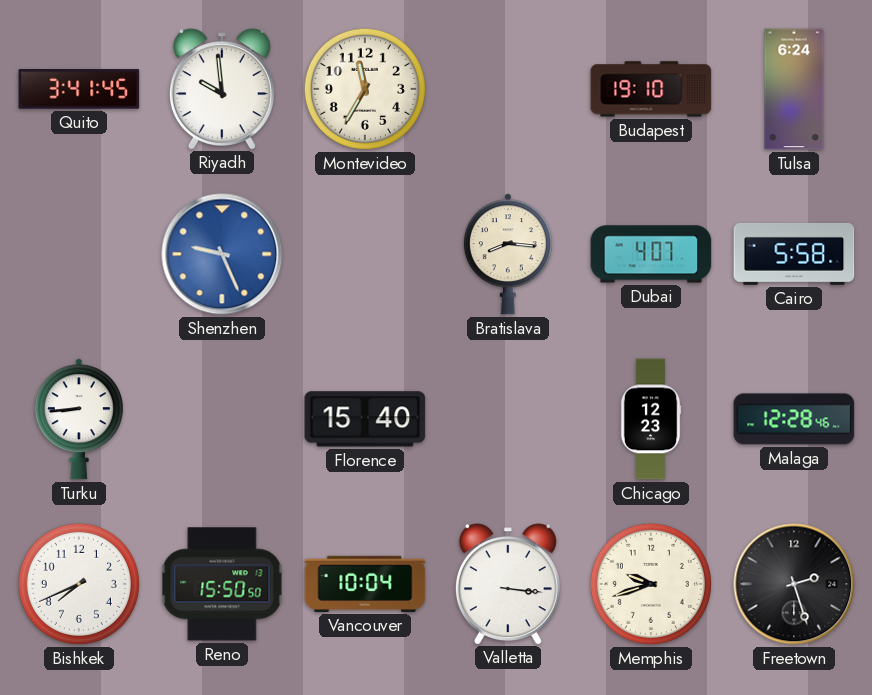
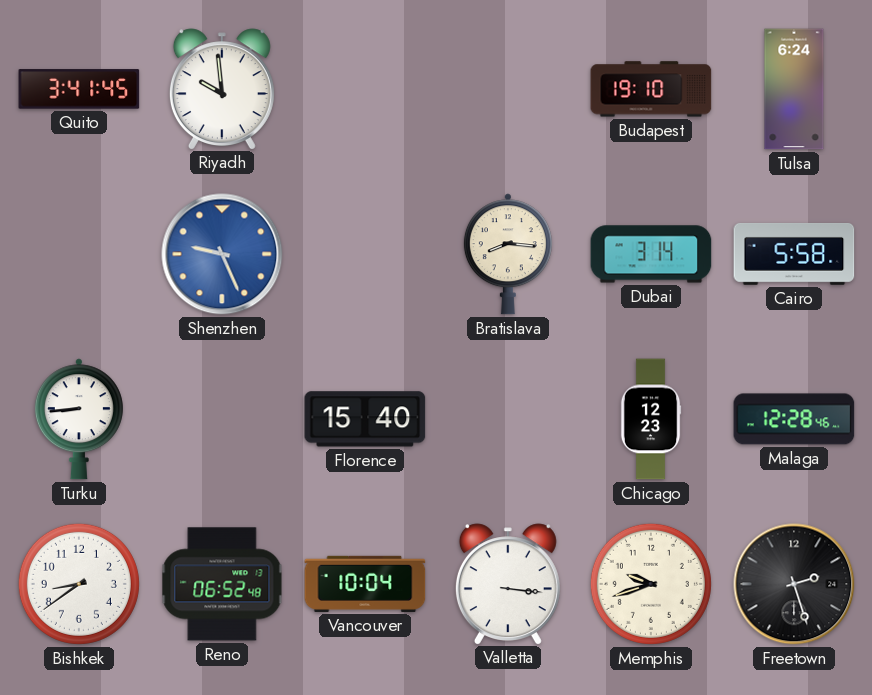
Montevideo: 11:35 -> none (365, 89)
Dubai: 4:07 -> 3:14 (651, 254)
Bishkek: 7:41 -> 8:39 (79, 584)
Reno: 15:50 -> 06:52 (222, 584)
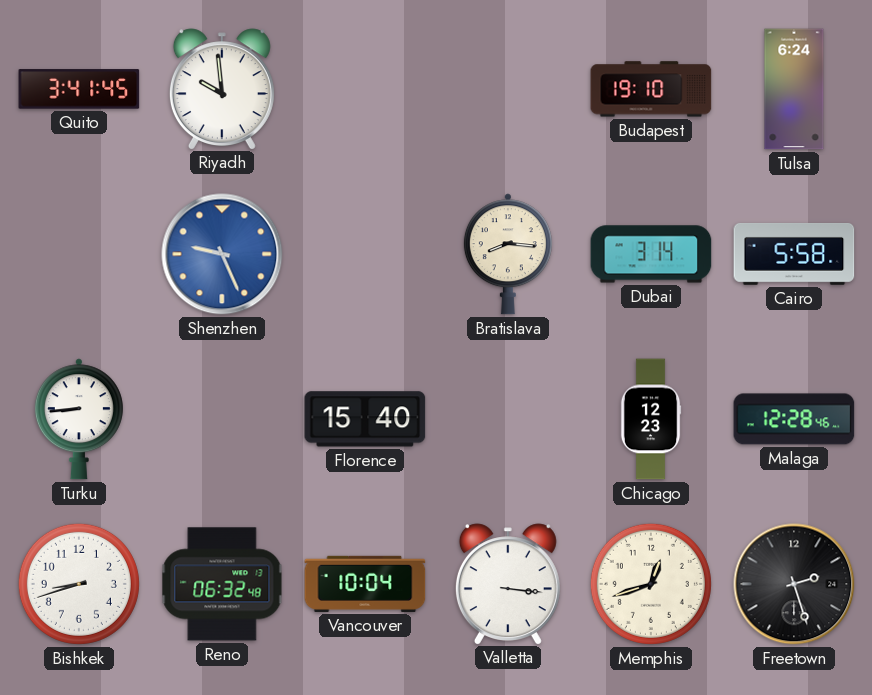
Bishkek: 8:39 -> 8:42 (79, 584)
Reno: 06:52 -> 06:32 (222, 584)
Memphis: 9:42 -> 12:42 (651, 584)
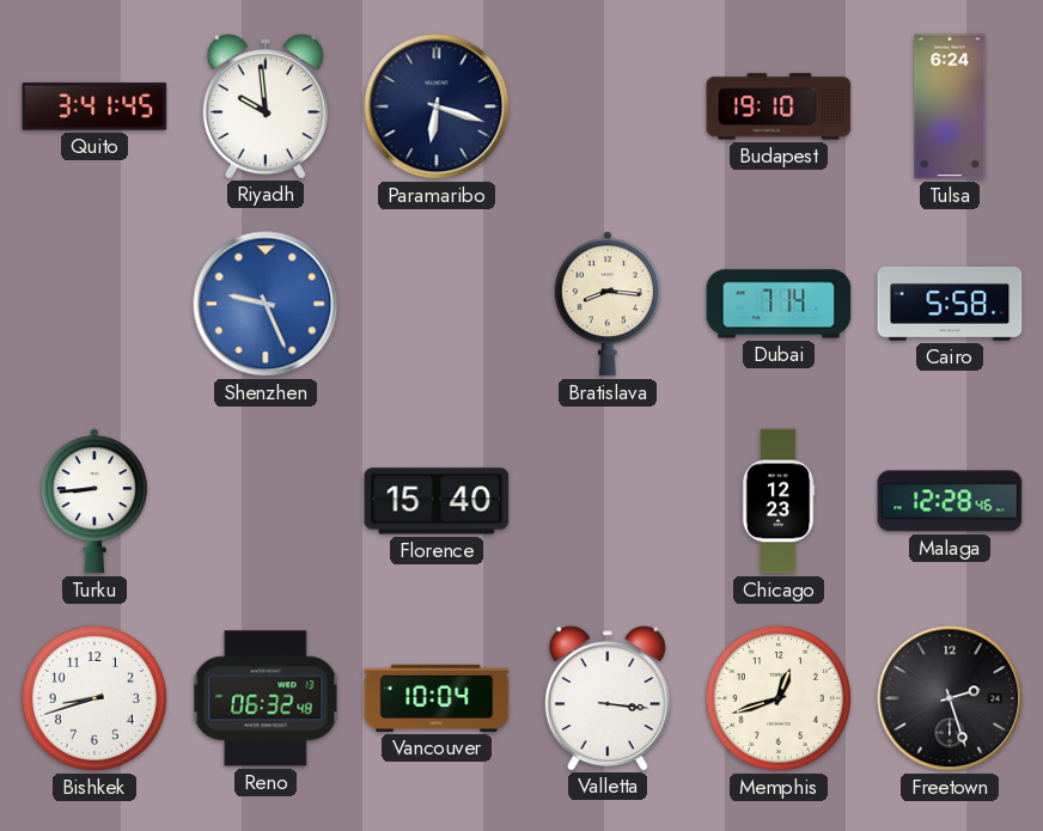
Paramaribo: none -> 6:18 (437, 106)
Dubai: 3:14 -> 7:14 (779, 304)
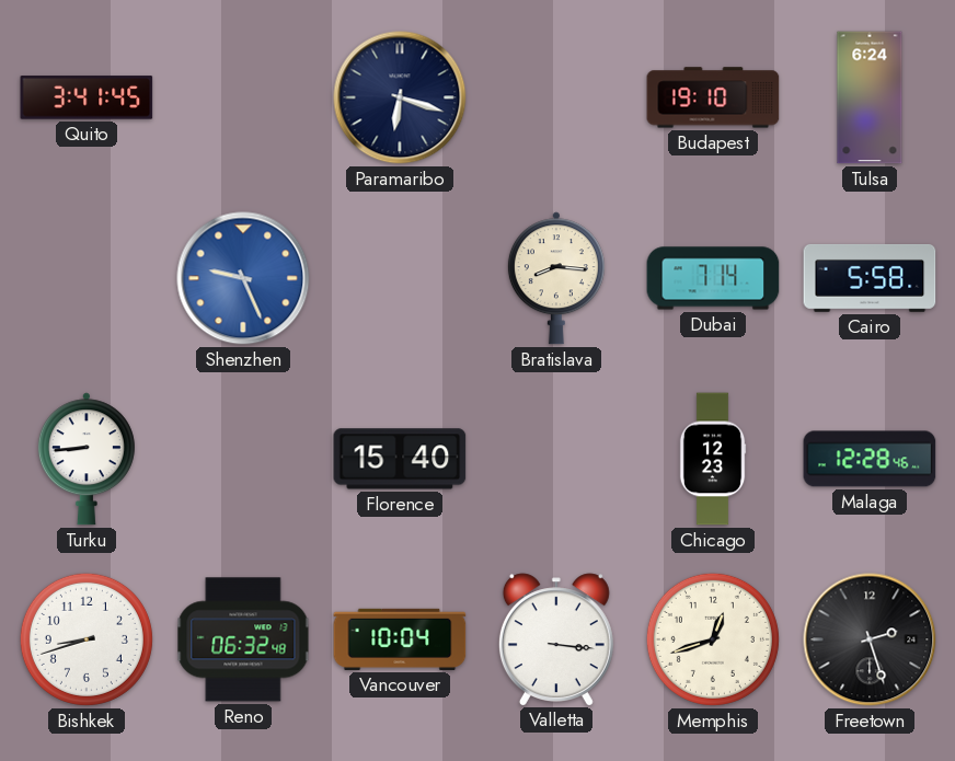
Riyadh: 9:59 -> none (266, 106)
